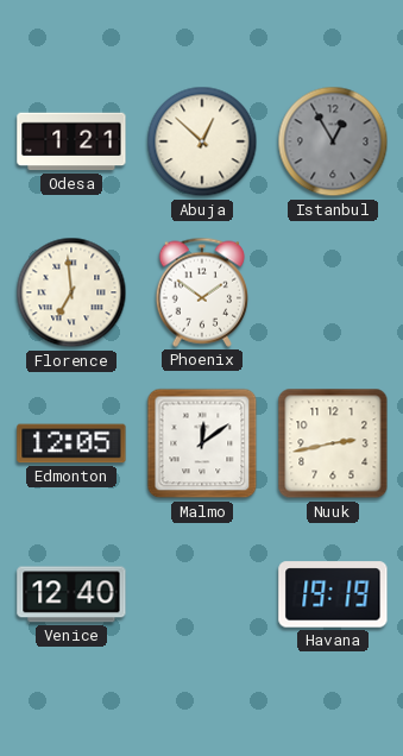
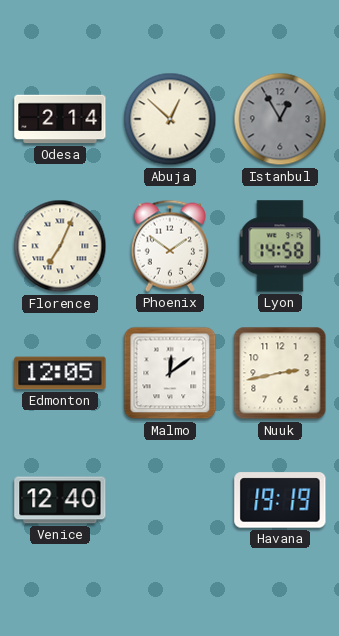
Odesa: 1:21 -> 2:14 (60, 119)
Florence: 6:59 -> 7:04 (60, 246)
Lyon: none -> 14:58 (280, 246)
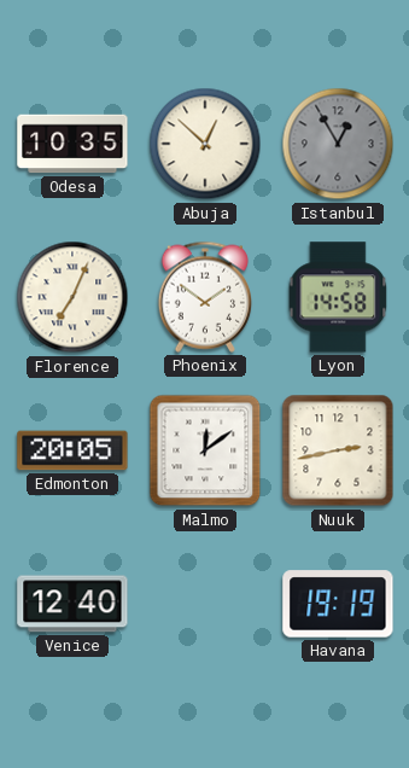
Odesa: 2:14 -> 10:35 (72, 144)
Edmonton: 12:05 -> 20:05 (72, 450)
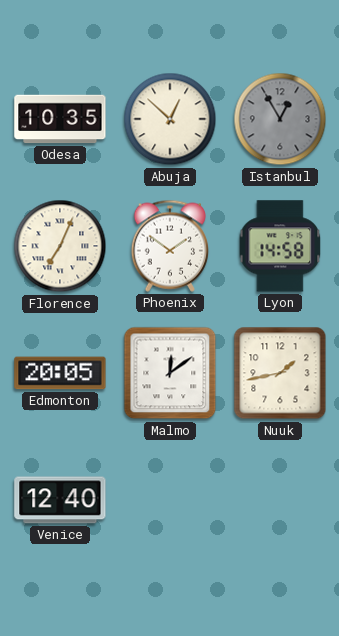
Nuuk: 2:43 -> 1:43 (280, 373)
Havana: 19:19 -> none (338, 604)
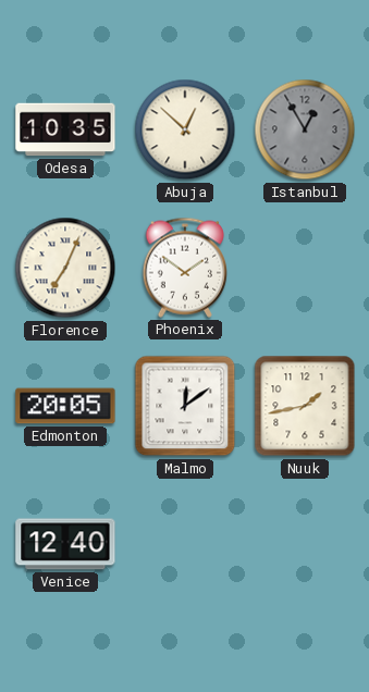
Lyon: 14:58 -> none (280, 246)
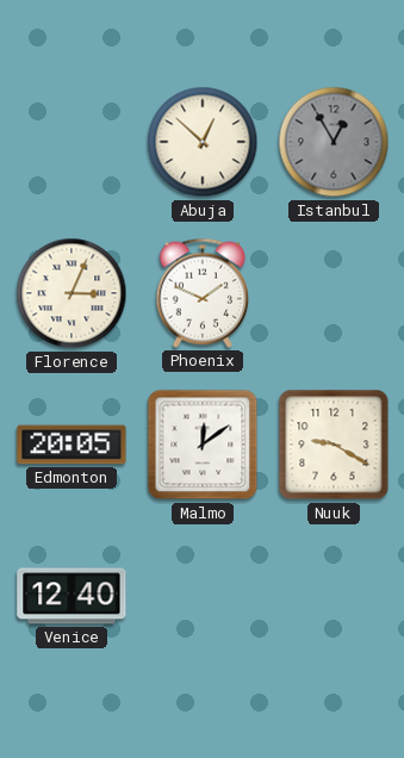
Odesa: 10:35 -> none (65, 129)
Florence: 7:04 -> 3:04 (72, 293)
Phoenix: 1:51 -> 1:49 (201, 293)
Nuuk: 1:43 -> 9:20 (334, 445)
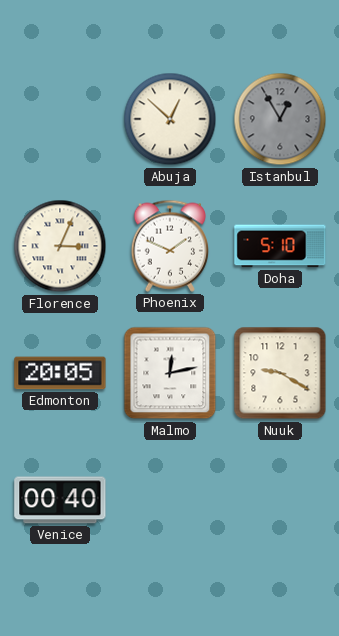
Doha: none -> 5:10 (280, 246)
Malmo: 12:09 -> 12:13 (170, 373)
Venice: 12:40 -> 00:40 (60, 500)
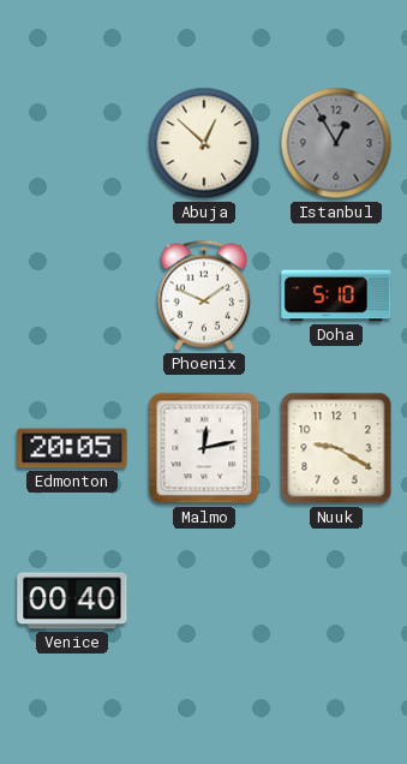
Florence: 3:04 -> none (60, 246)
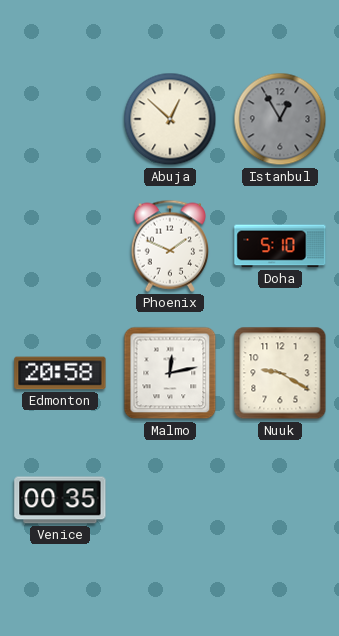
Edmonton: 20:05 -> 20:58 (60, 373)
Venice: 00:40 -> 00:35 (60, 500)
